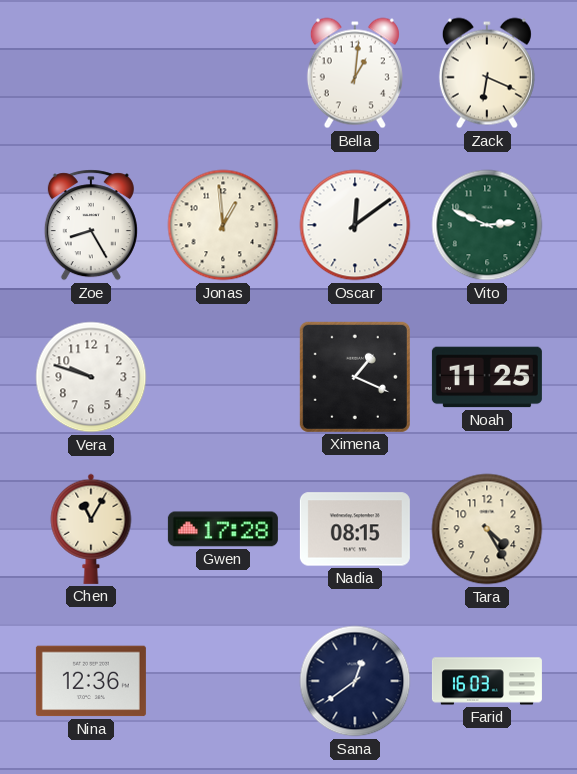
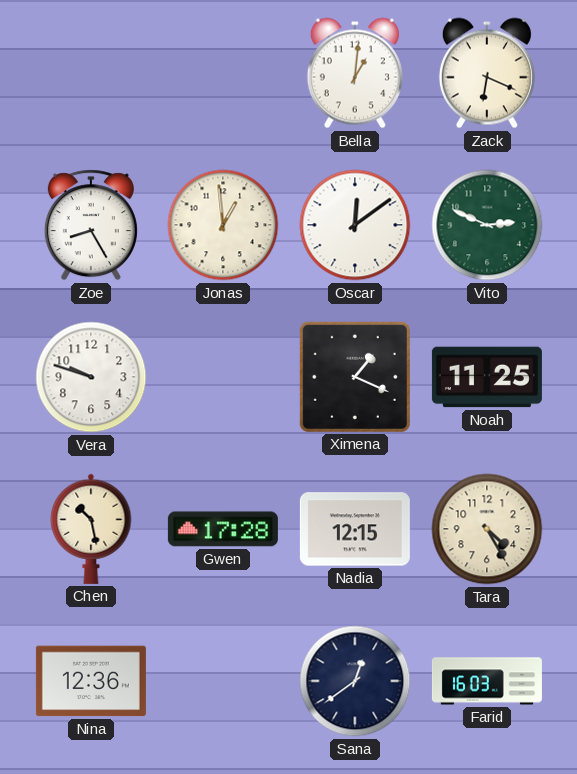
Chen: 11:05 -> 10:28 (91, 529)
Nadia: 08:15 -> 12:15 (355, 529)
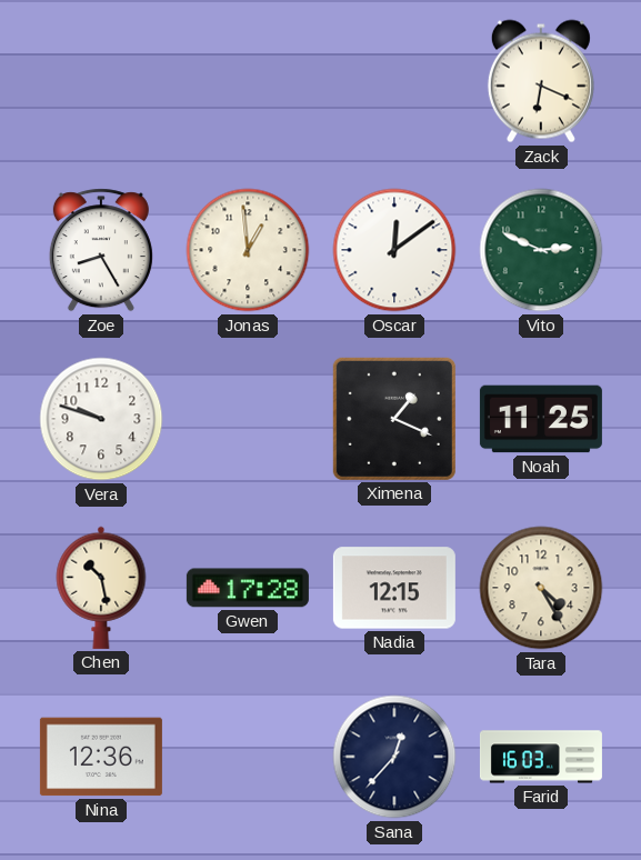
Bella: 1:01 -> none (355, 73)
Sana: 12:39 -> 12:37 (394, 757)
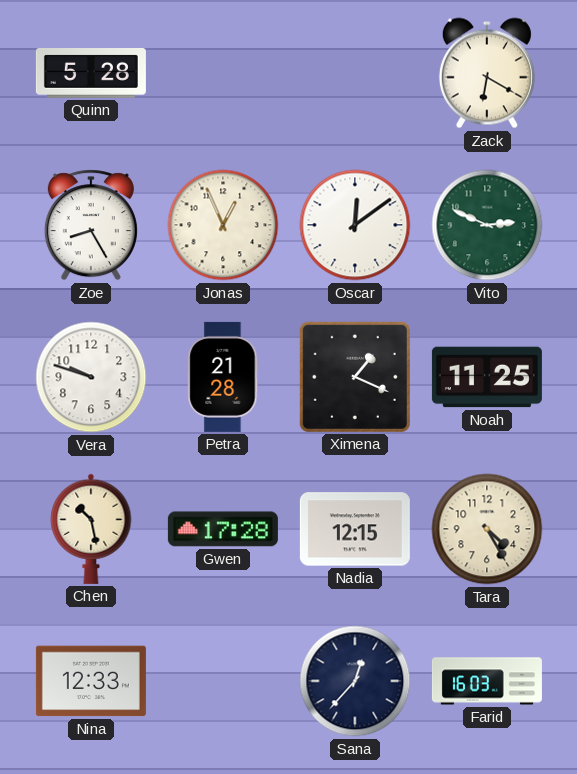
Quinn: none -> 5:28 (91, 74)
Zack: 6:19 -> 6:20 (487, 73)
Jonas: 12:59 -> 12:56 (223, 225)
Petra: none -> 21:28 (223, 377)
Nina: 12:36 -> 12:33 (91, 681)
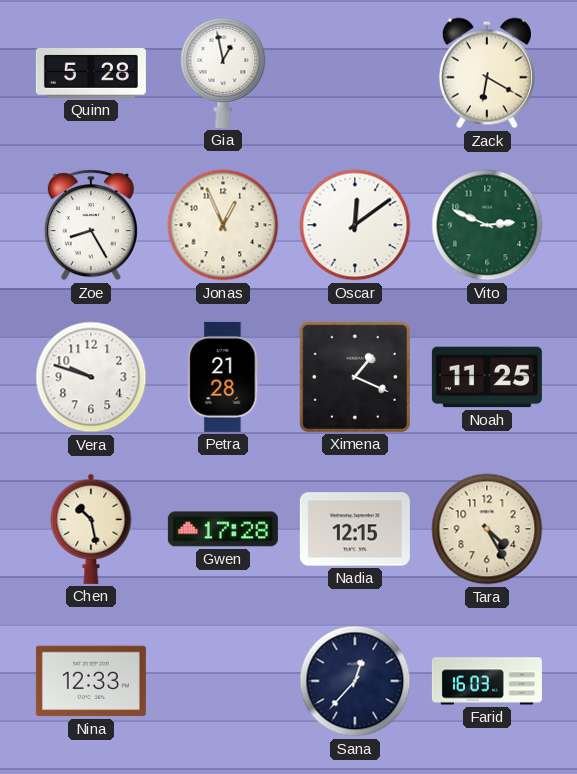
Gia: none -> 12:58 (223, 73)
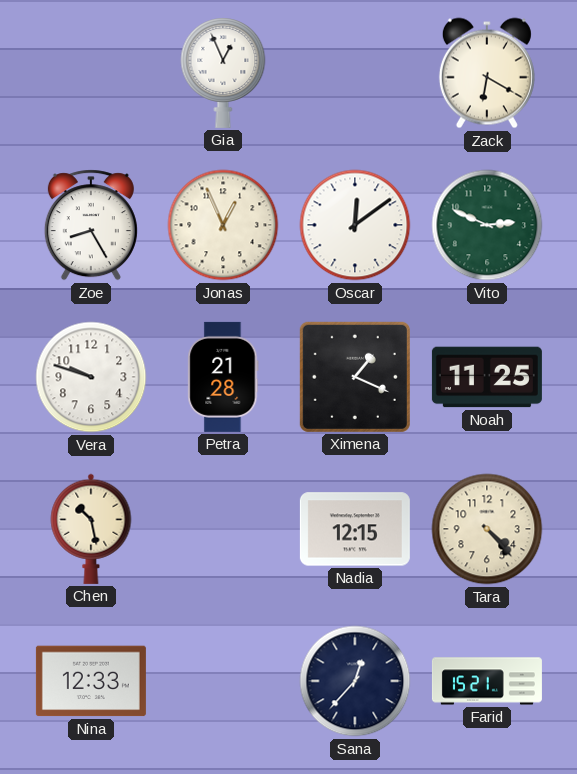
Quinn: 5:28 -> none (91, 74)
Gia: 12:58 -> 12:56 (223, 73)
Gwen: 17:28 -> none (223, 529)
Tara: 4:25 -> 4:23 (487, 529)
Farid: 16:03 -> 15:21 (487, 681)
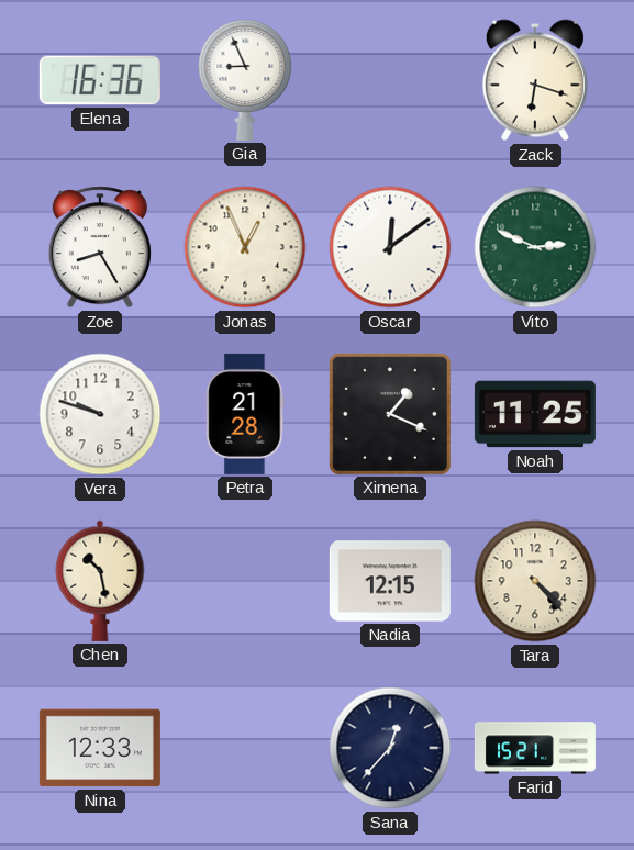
Elena: none -> 16:36 (100, 80)
Gia: 12:56 -> 8:56 (245, 80)
Zack: 6:20 -> 6:18 (535, 80)
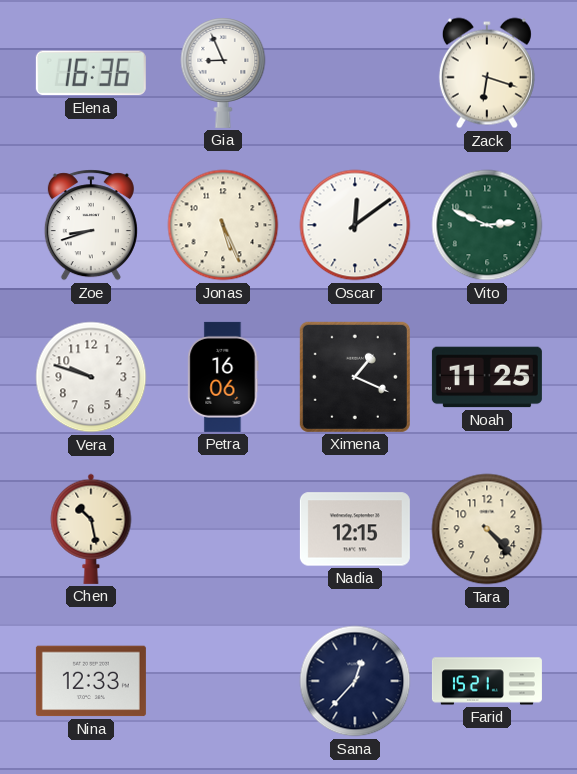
Zoe: 8:25 -> 8:42 (91, 225)
Jonas: 12:56 -> 5:26 (223, 225)
Petra: 21:28 -> 16:06 (223, 377)
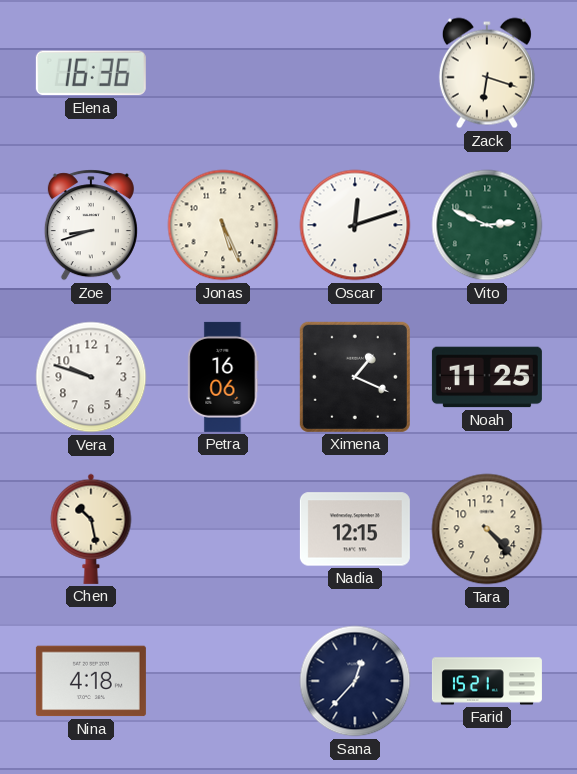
Gia: 8:56 -> none (223, 73)
Oscar: 12:09 -> 12:12 (355, 225)
Nina: 12:33 -> 4:18 (91, 681)
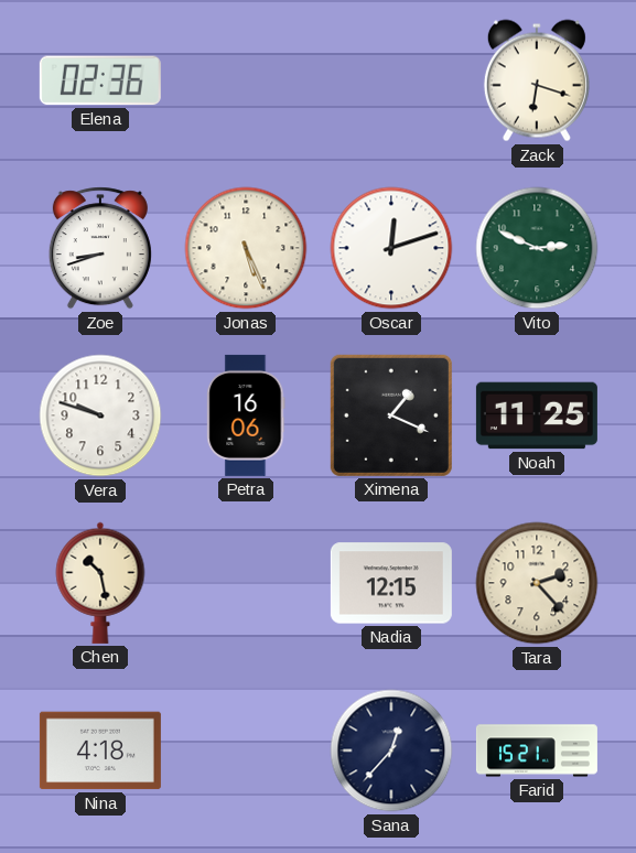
Elena: 16:36 -> 02:36 (100, 80)
Tara: 4:23 -> 2:23 (537, 583)
